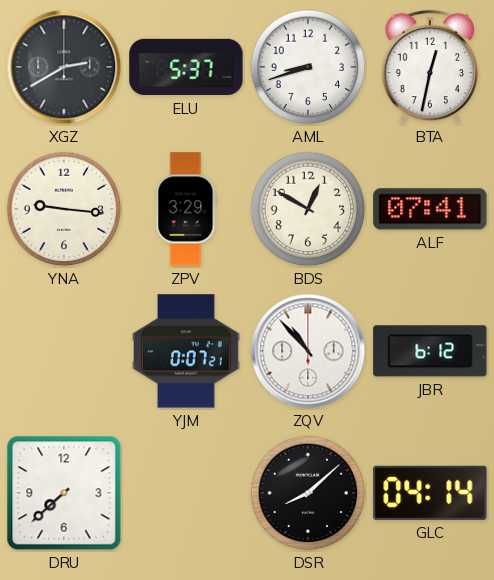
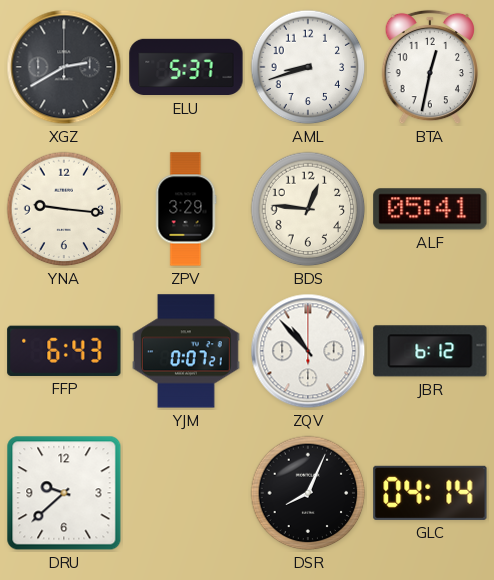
BDS: 12:50 -> 12:46 (308, 209)
ALF: 07:41 -> 05:41 (430, 209)
FFP: none -> 6:43 (64, 351)
DRU: 7:38 -> 9:38 (64, 493)
DSR: 8:08 -> 8:04 (308, 493)
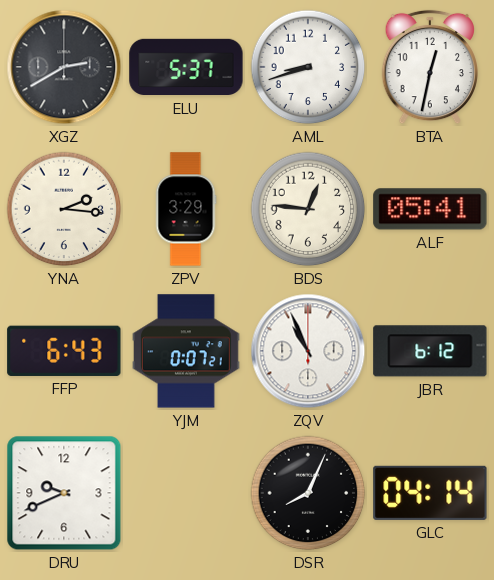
YNA: 9:16 -> 2:16 (64, 209)
ZQV: 10:53 -> 10:56 (308, 351)
DRU: 9:38 -> 9:41 (64, 493)
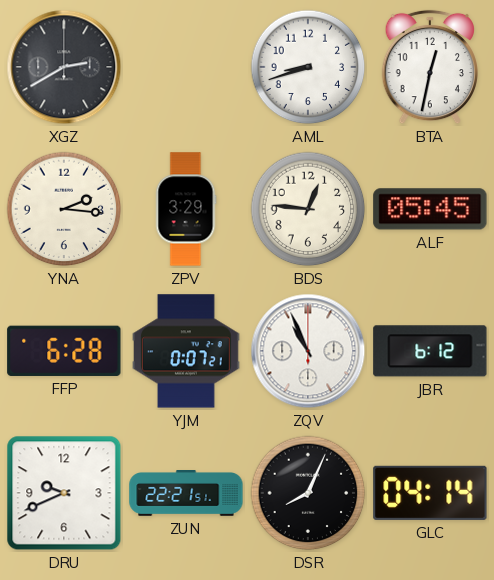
ELU: 5:37 -> none (186, 67)
ALF: 05:41 -> 05:45 (430, 209)
FFP: 6:43 -> 6:28 (64, 351)
ZUN: none -> 22:21 (186, 494)
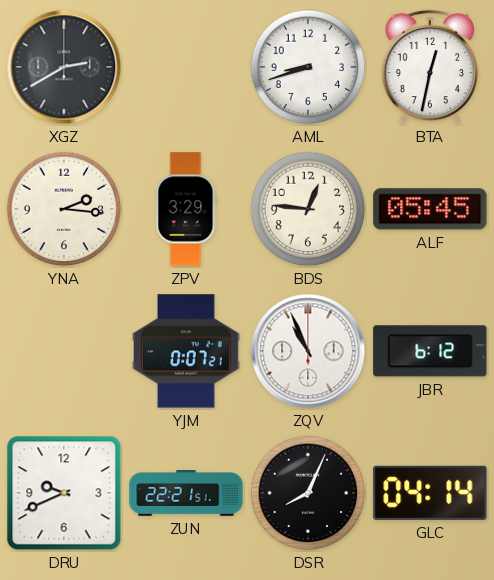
FFP: 6:28 -> none (64, 351)
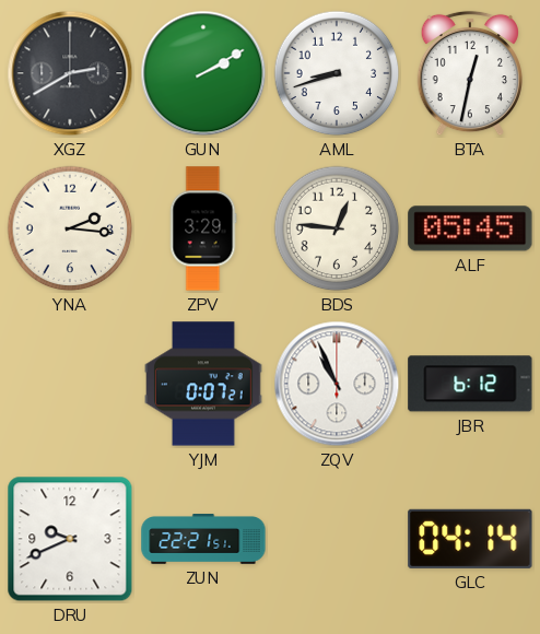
GUN: none -> 2:10 (203, 73)
DSR: 8:04 -> none (308, 493)
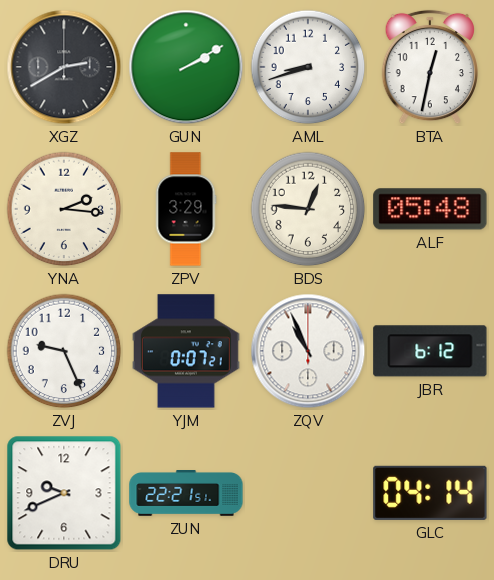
ALF: 05:45 -> 05:48 (430, 209)
ZVJ: none -> 9:26 (64, 351)
